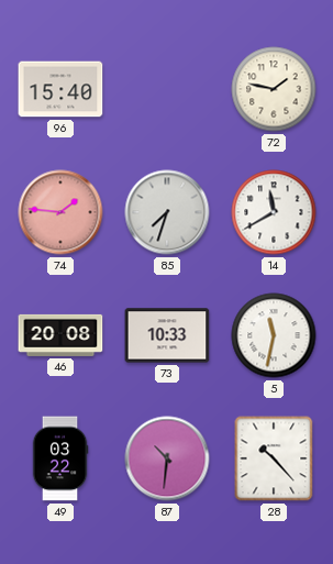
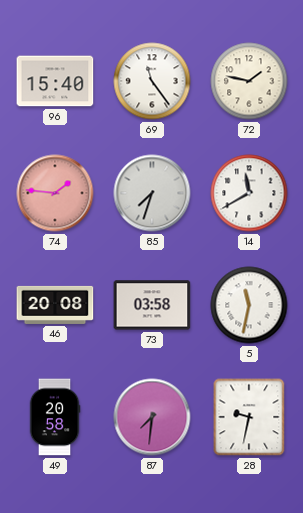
69: none -> 11:24 (152, 81)
73: 10:33 -> 03:58 (152, 305)
49: 03:22 -> 20:58 (55, 417)
87: 10:31 -> 7:31 (152, 417)
28: 10:23 -> 9:32 (249, 417)
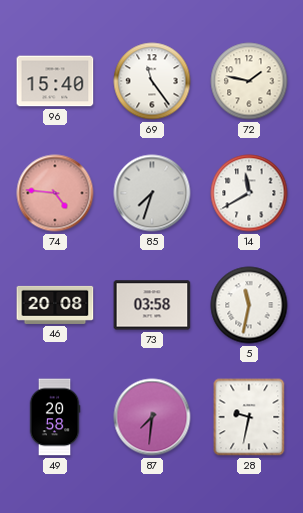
74: 1:46 -> 4:46 (55, 193)
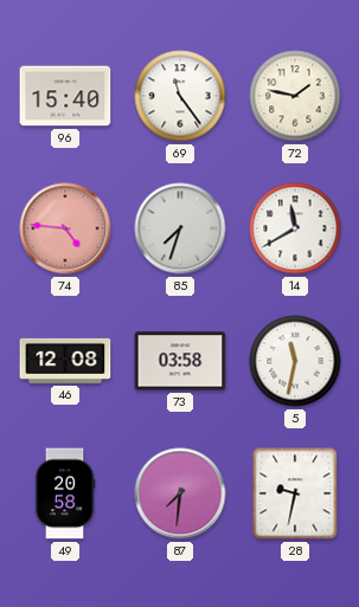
46: 20:08 -> 12:08 (65, 361)
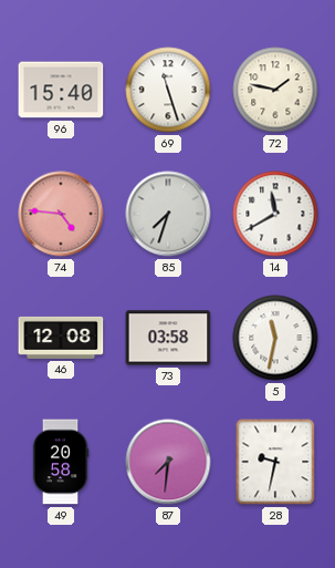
69: 11:24 -> 11:27 (168, 90)
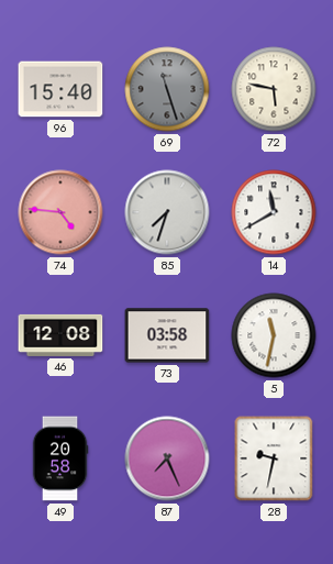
69 dial: white -> grey (167, 89)
72: 1:47 -> 5:47 (274, 89)
87: 7:31 -> 7:26 (167, 458)
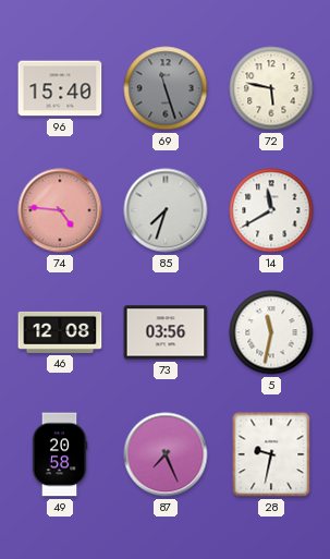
73: 03:58 -> 03:56 (166, 332)
